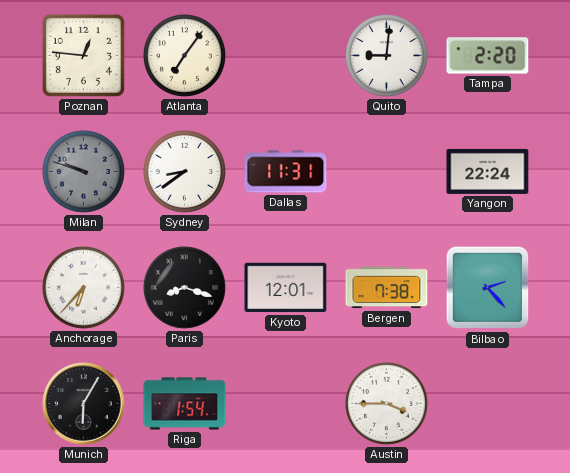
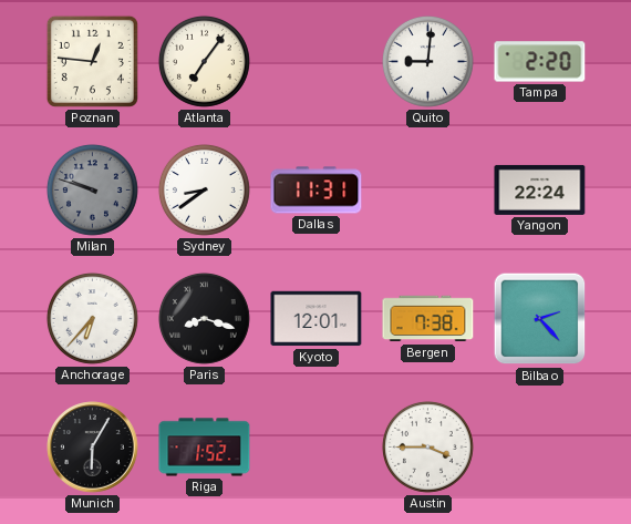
Riga: 1:54 -> 1:52 (205, 448)
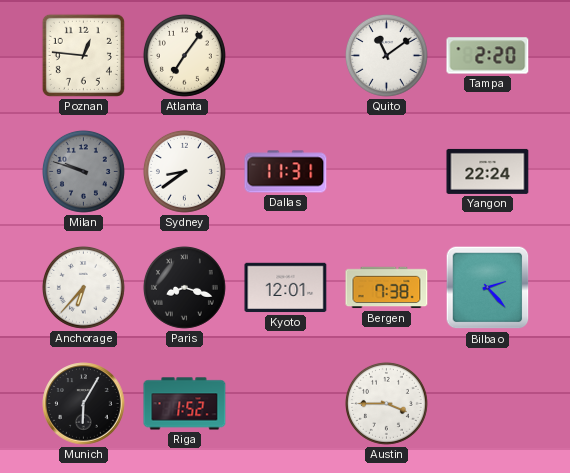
Quito: 9:01 -> 11:09 (386, 55)
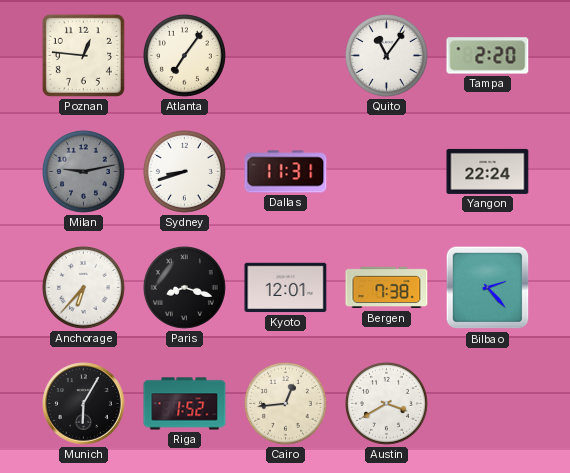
Quito: 11:09 -> 11:06 (386, 55)
Milan: 9:48 -> 9:13 (83, 171)
Sydney: 8:39 -> 8:42 (184, 171)
Cairo: none -> 12:44 (285, 403)
Austin: 3:45 -> 3:40 (386, 403)
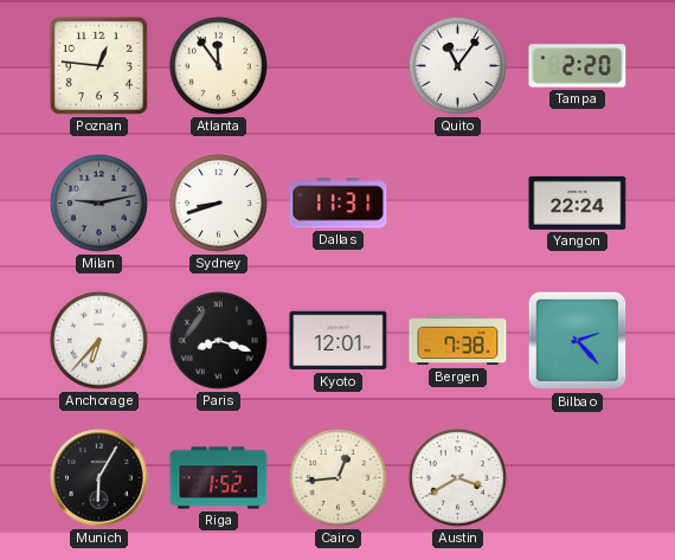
Atlanta: 7:06 -> 11:54 (218, 65)
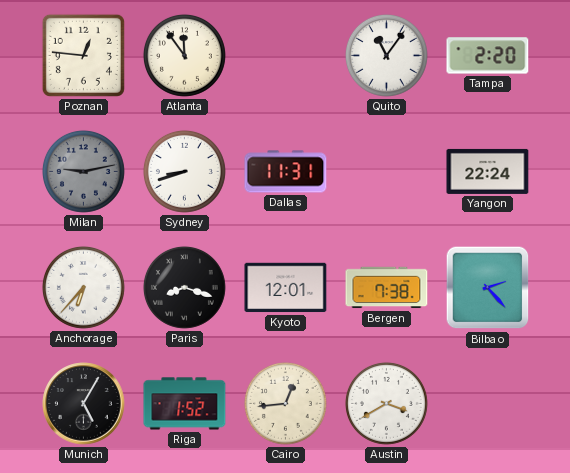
Munich: 6:05 -> 5:05 (84, 404)
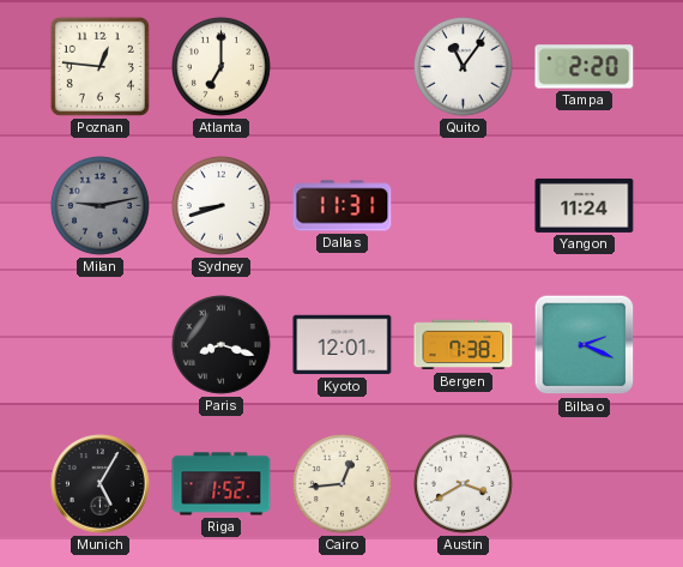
Atlanta: 11:54 -> 7:00 (220, 66)
Yangon: 22:24 -> 11:24 (585, 205)
Anchorage: 6:37 -> none (83, 287)
Bilbao: 2:23 -> 2:19 (585, 345)
